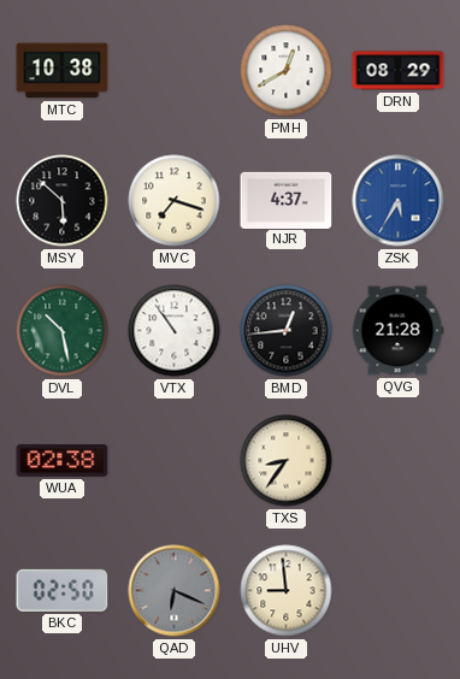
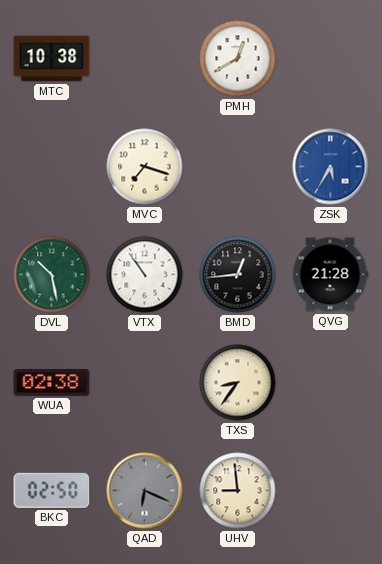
DRN: 08:29 -> none (399, 71)
MSY: 5:52 -> none (63, 201)
NJR: 4:37 -> none (287, 200)
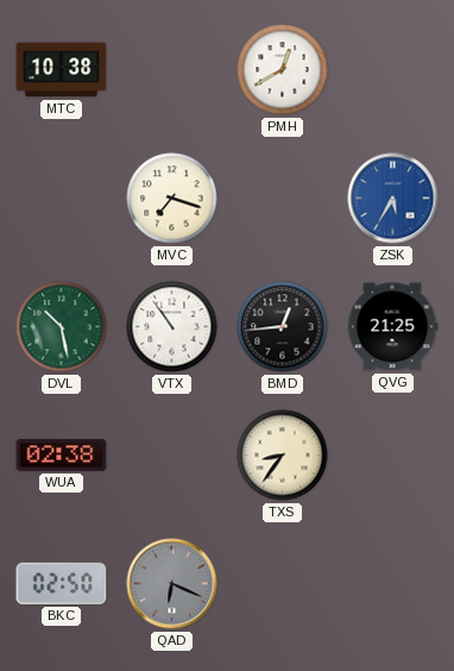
QVG: 21:28 -> 21:25 (392, 327)
UHV: 8:59 -> none (238, 491)
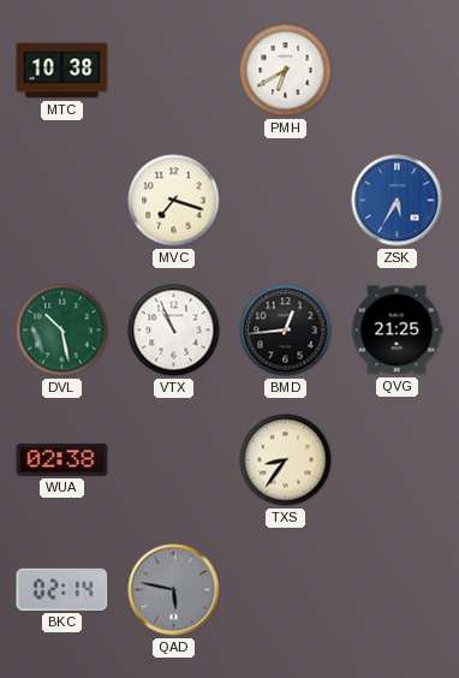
PMH: 12:40 -> 6:40 (286, 71)
VTX: 10:54 -> 10:56 (174, 331)
BKC: 02:50 -> 02:14 (62, 589)
QAD: 6:19 -> 5:47 (174, 590)
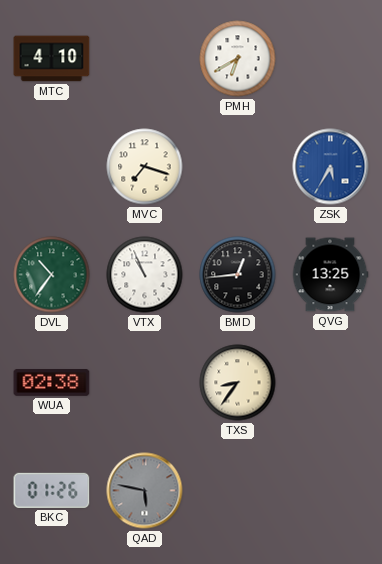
MTC: 10:38 -> 4:10 (52, 59)
DVL: 10:28 -> 10:36 (52, 275)
QVG: 21:25 -> 13:25 (330, 275)
BKC: 02:14 -> 01:26 (52, 490)
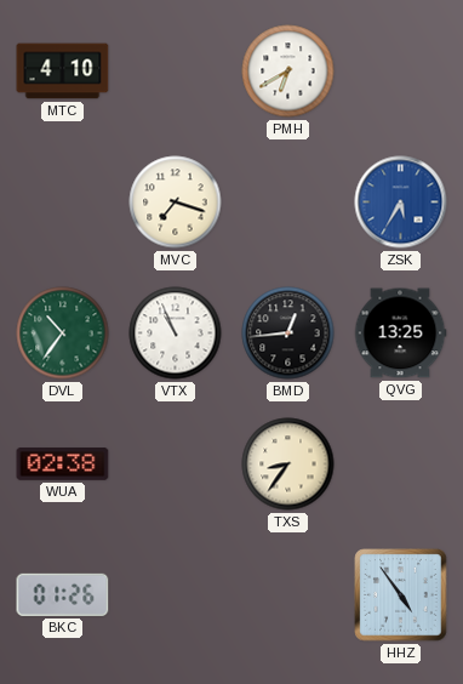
QAD: 5:47 -> none (145, 491)
HHZ: none -> 4:54 (401, 595)
